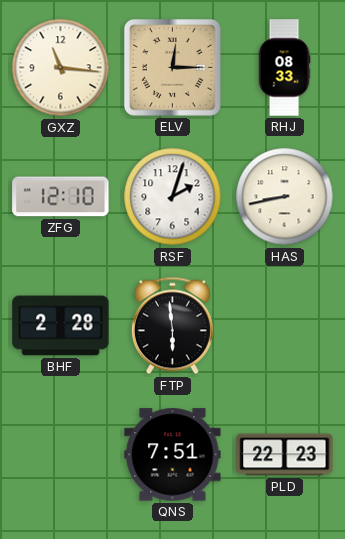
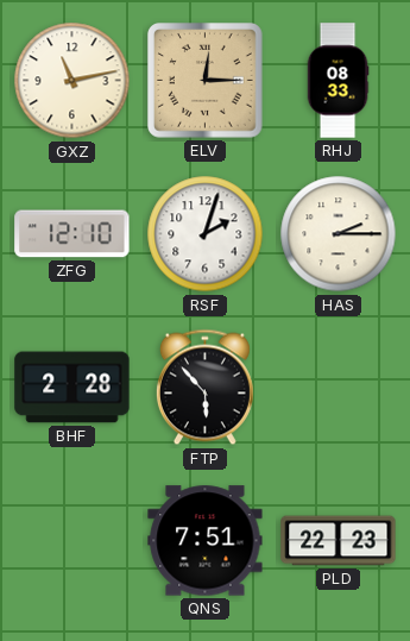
GXZ: 11:16 -> 11:13 (72, 81)
HAS: 8:43 -> 2:15 (339, 234)
FTP: 5:59 -> 5:53 (204, 388)
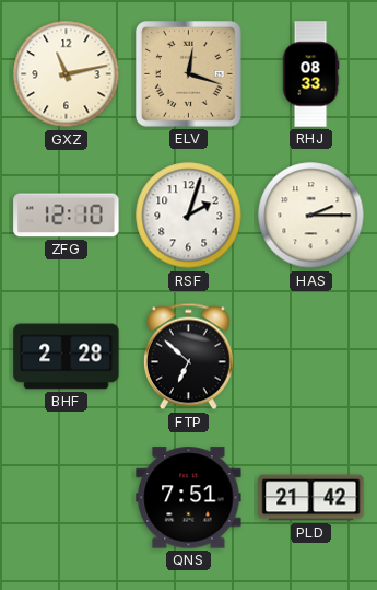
ELV: 12:15 -> 12:18 (189, 74)
FTP: 5:53 -> 6:52 (188, 357)
PLD: 22:23 -> 21:42 (311, 498)
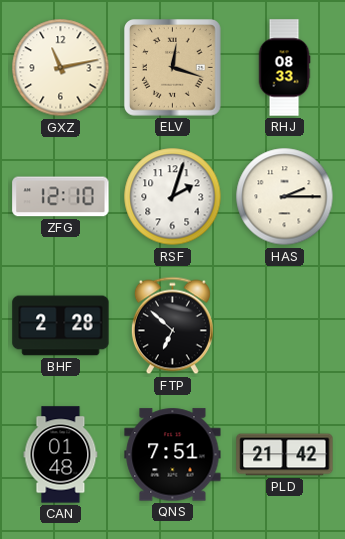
CAN: none -> 01:48 (61, 455)
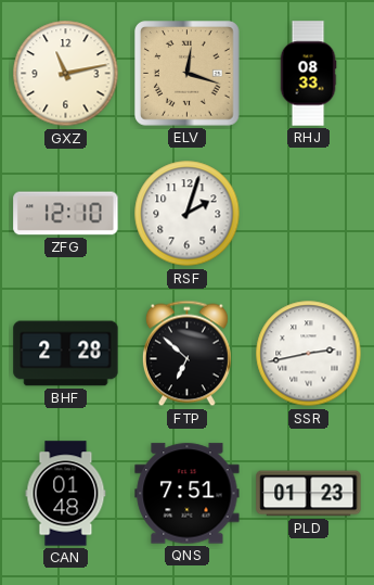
HAS: 2:15 -> none (285, 197)
SSR: none -> 2:43 (309, 354)
PLD: 21:42 -> 01:23 (309, 494)
